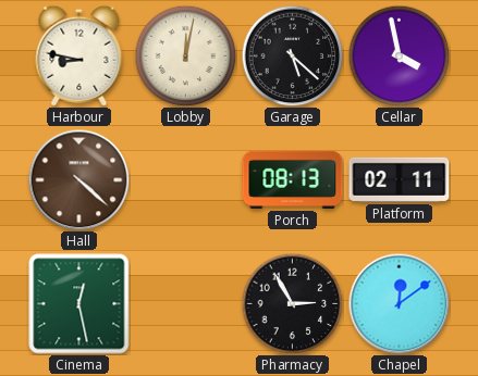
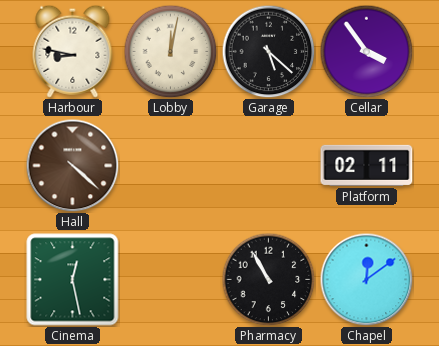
Cellar: 3:58 -> 3:54 (366, 51)
Porch: 08:13 -> none (293, 179)
Pharmacy: 2:55 -> 10:55 (268, 279)
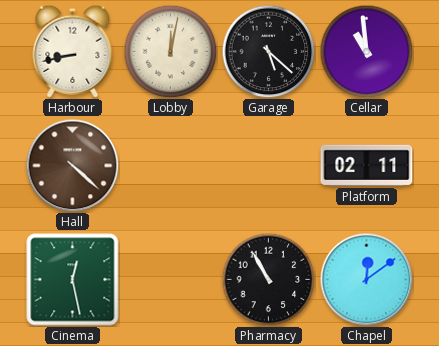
Harbour: 8:47 -> 8:43 (73, 51)
Cellar: 3:54 -> 10:59 (366, 51)
